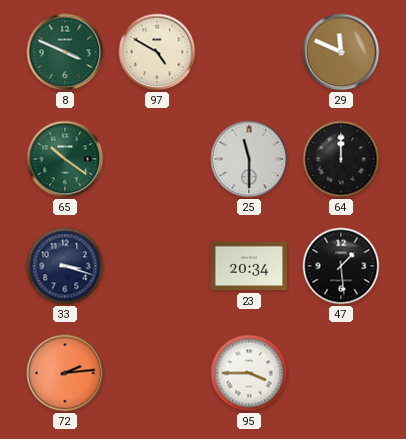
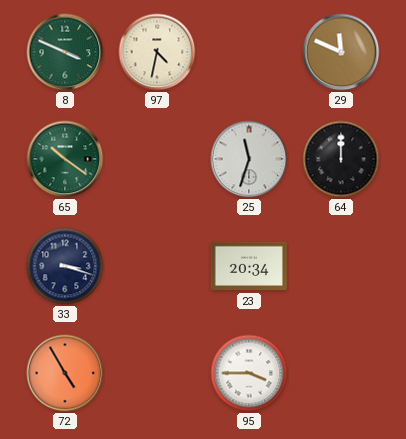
97: 4:50 -> 4:32 (157, 52)
25: 11:30 -> 11:33 (249, 159)
47: 1:29 -> none (341, 266)
72: 2:14 -> 4:55 (65, 373)
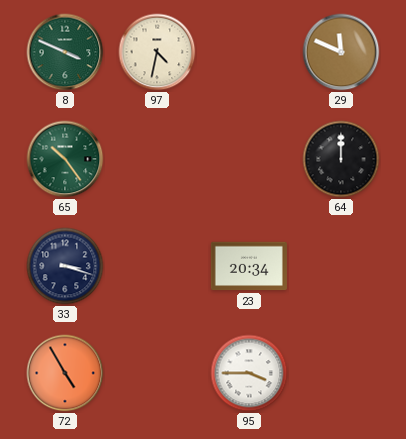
65: 10:21 -> 10:24 (65, 159)
25: 11:33 -> none (249, 159)
